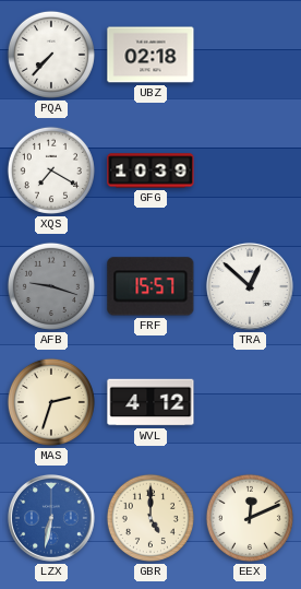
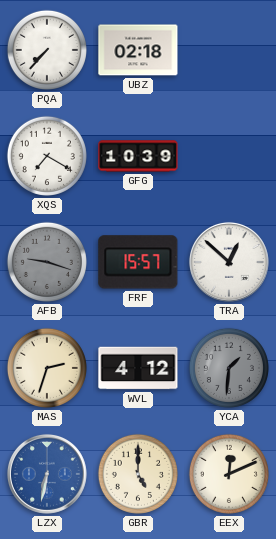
YCA: none -> 1:31 (229, 368)
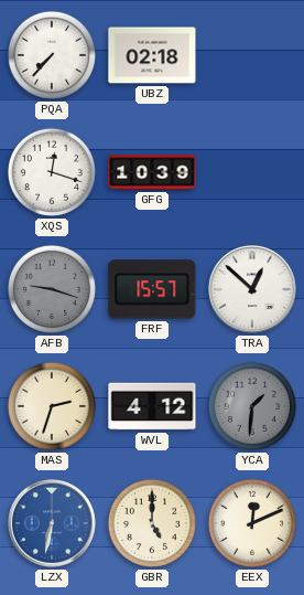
XQS: 7:20 -> 12:18 (52, 172)
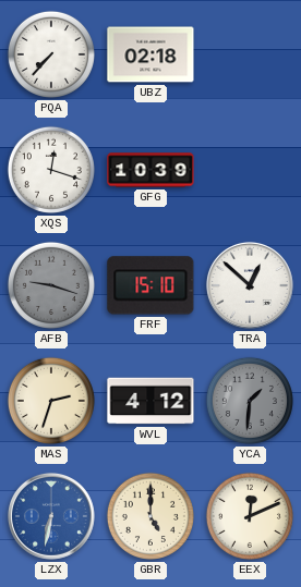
FRF: 15:57 -> 15:10 (150, 285)
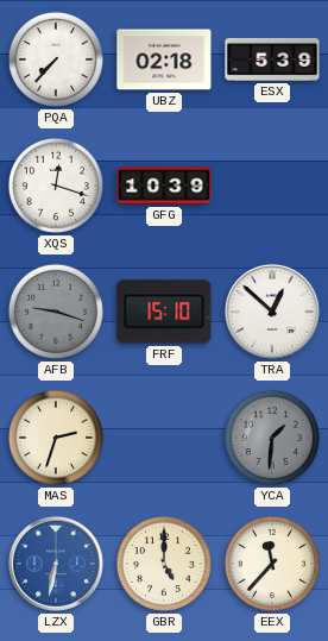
ESX: none -> 5:39 (272, 59)
WVL: 4:12 -> none (150, 401)
EEX: 12:11 -> 11:37 (272, 564)
